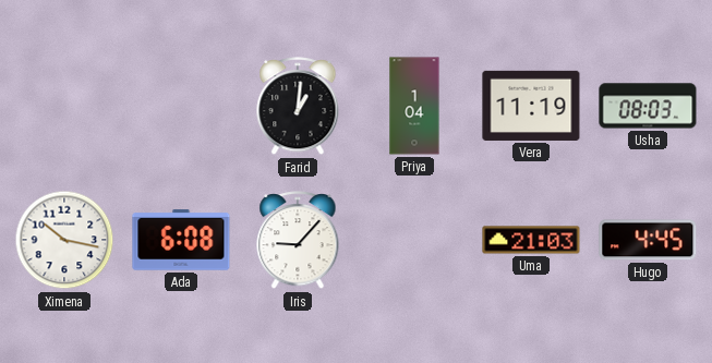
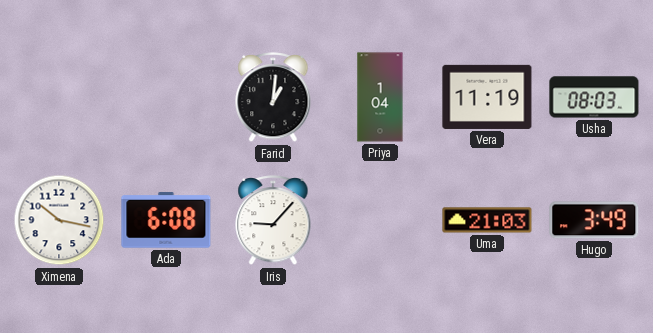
Hugo: 4:45 -> 3:49 (594, 220)
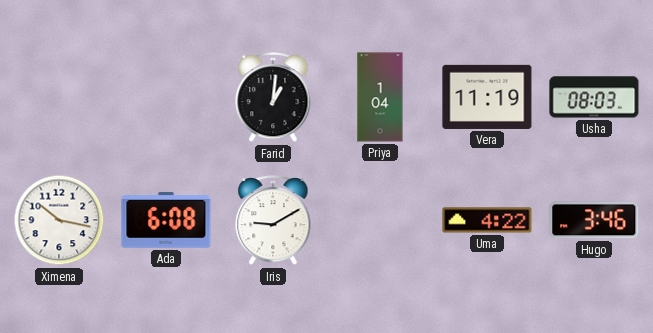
Iris: 9:07 -> 9:10 (273, 221)
Uma: 21:03 -> 4:22 (487, 220)
Hugo: 3:49 -> 3:46 (594, 220)
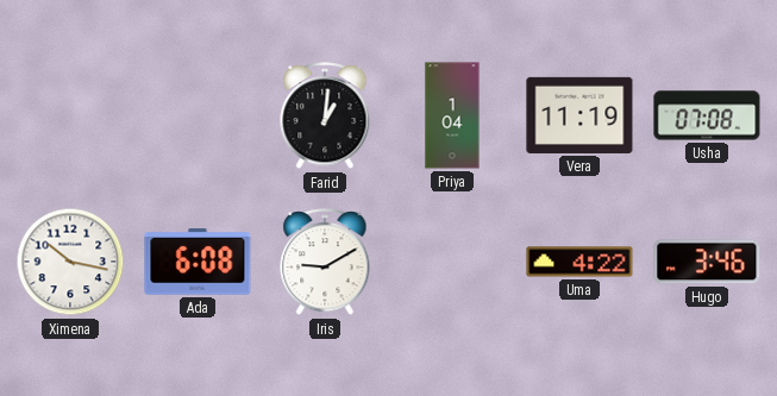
Usha: 08:03 -> 07:08 (707, 115)
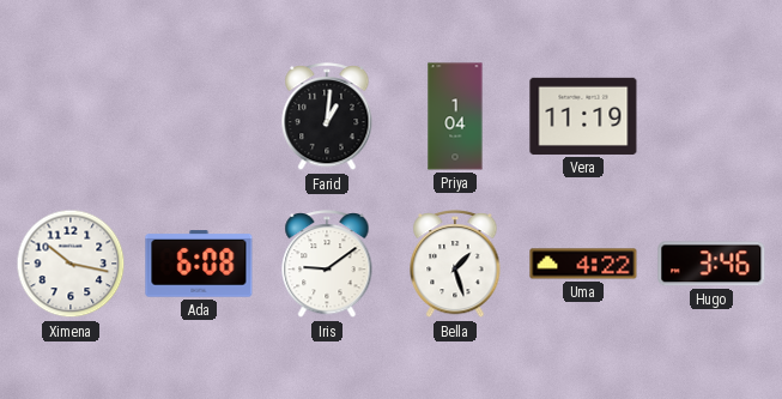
Usha: 07:08 -> none (707, 115)
Iris: 9:10 -> 9:09 (327, 265)
Bella: none -> 1:27 (455, 265)
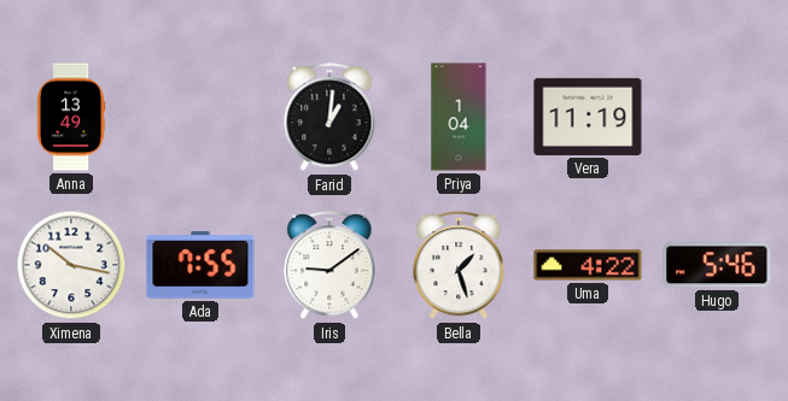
Anna: none -> 13:49 (71, 117)
Ada: 6:08 -> 7:55 (200, 265)
Hugo: 3:46 -> 5:46 (717, 265)
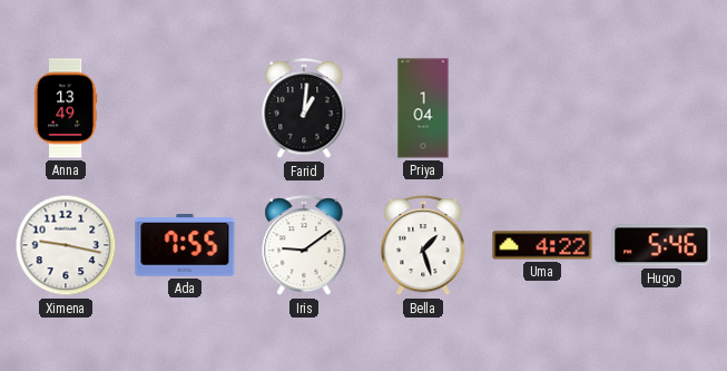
Vera: 11:19 -> none (588, 117)
Ximena: 10:17 -> 9:17 (66, 245)
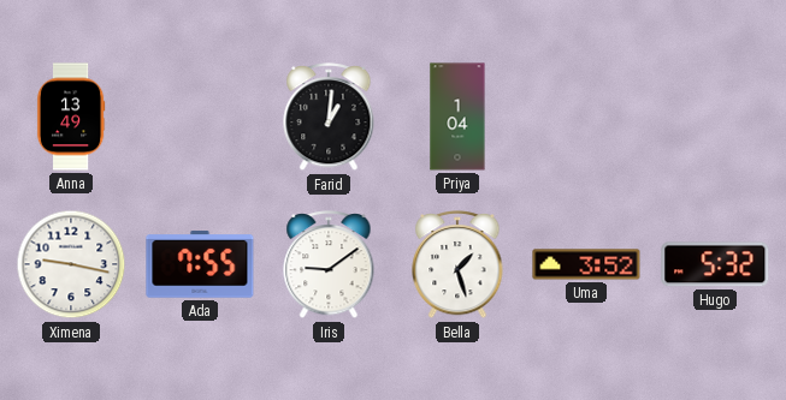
Uma: 4:22 -> 3:52 (586, 264)
Hugo: 5:46 -> 5:32 (715, 264)
